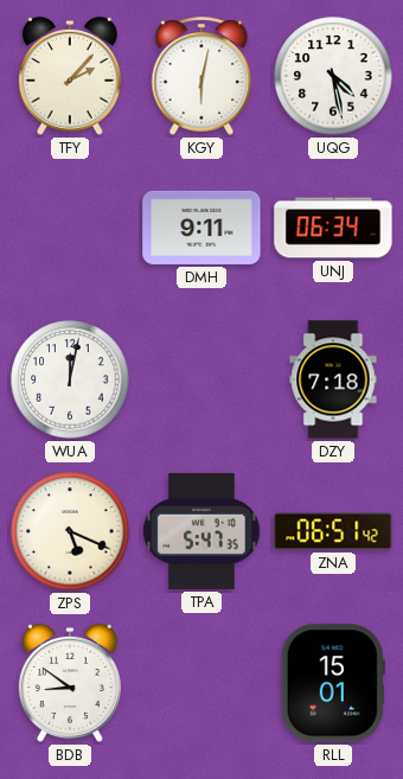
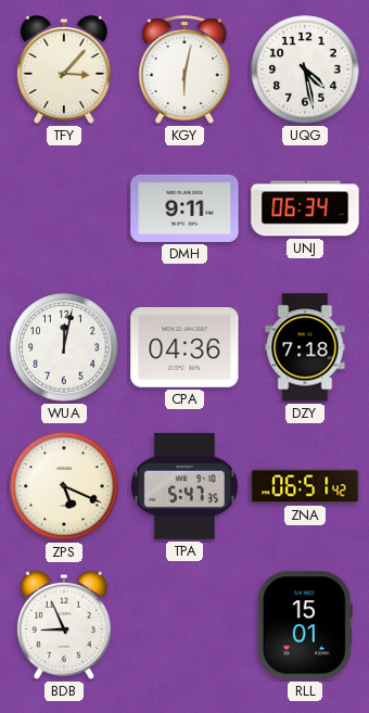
TFY: 2:07 -> 3:07 (64, 69)
CPA: none -> 04:36 (184, 348)
BDB: 8:51 -> 8:56 (64, 625)
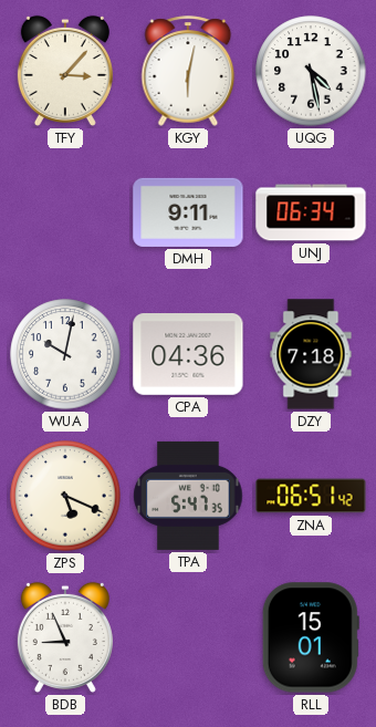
WUA: 12:02 -> 10:02 (65, 354)
